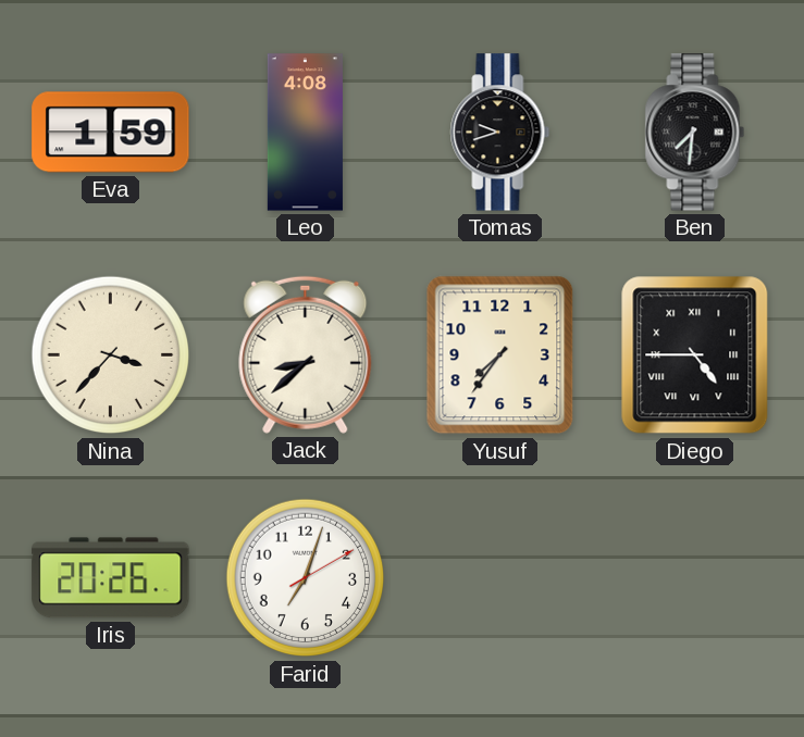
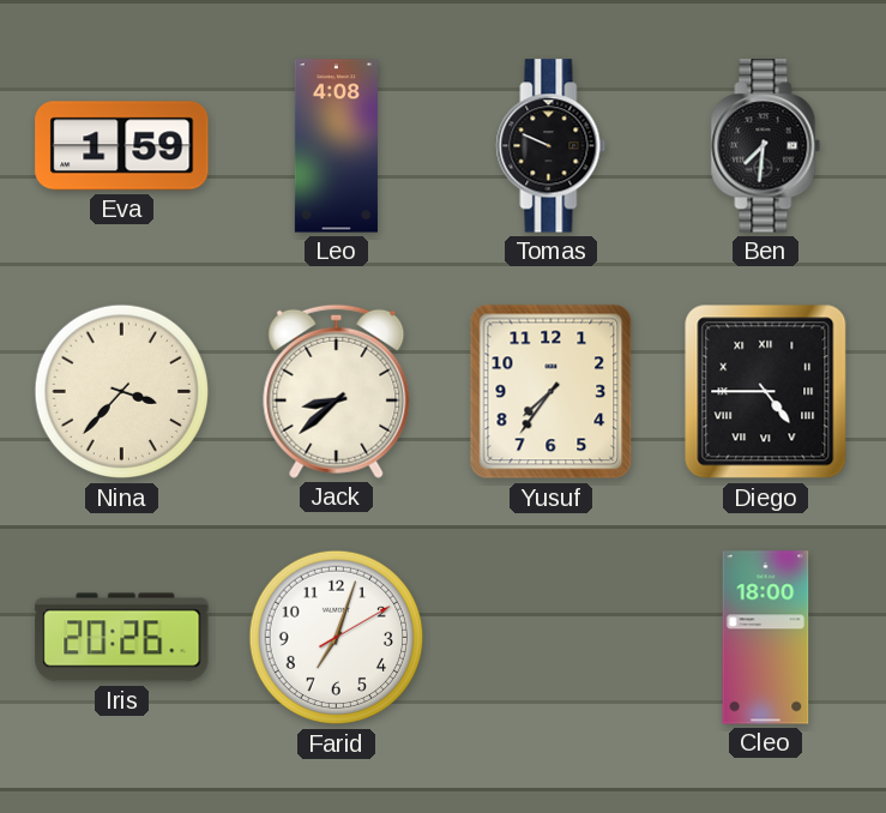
Tomas: 9:42 -> 9:49 (552, 146)
Cleo: none -> 18:00 (766, 638)
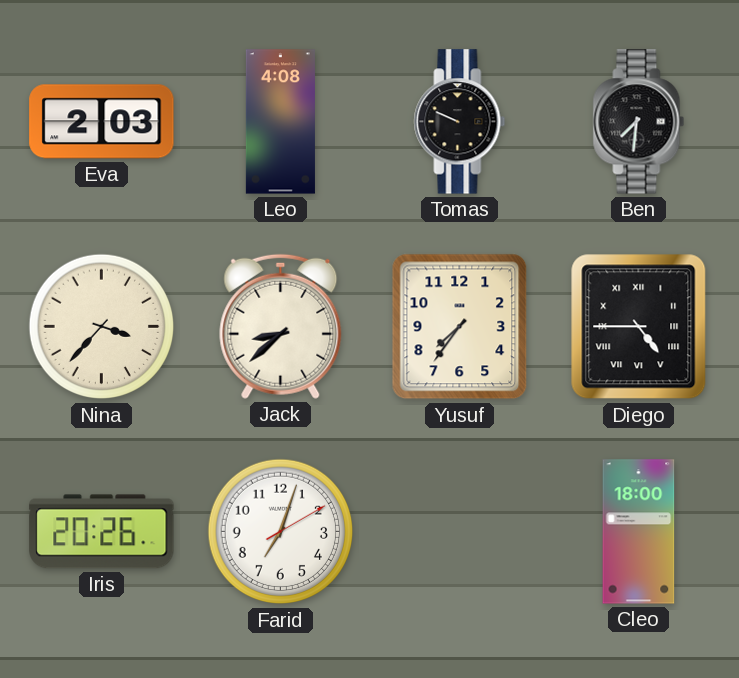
Eva: 1:59 -> 2:03 (102, 122)
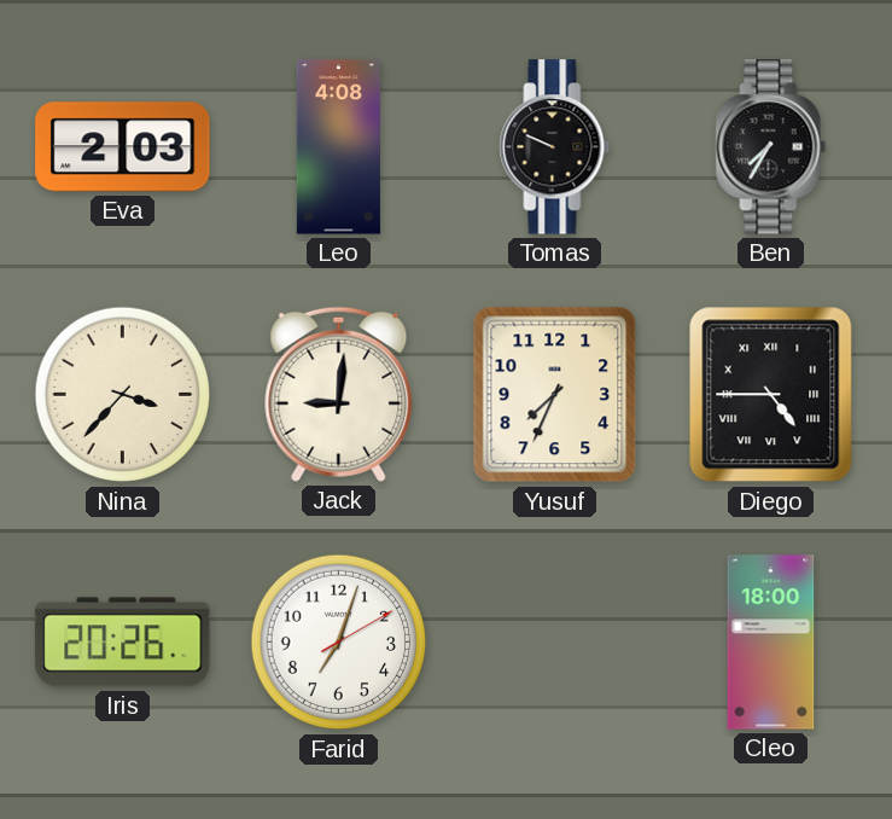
Ben: 7:31 -> 7:35 (771, 147)
Jack: 8:38 -> 9:01 (339, 394)
Yusuf: 7:36 -> 7:34 (555, 395)
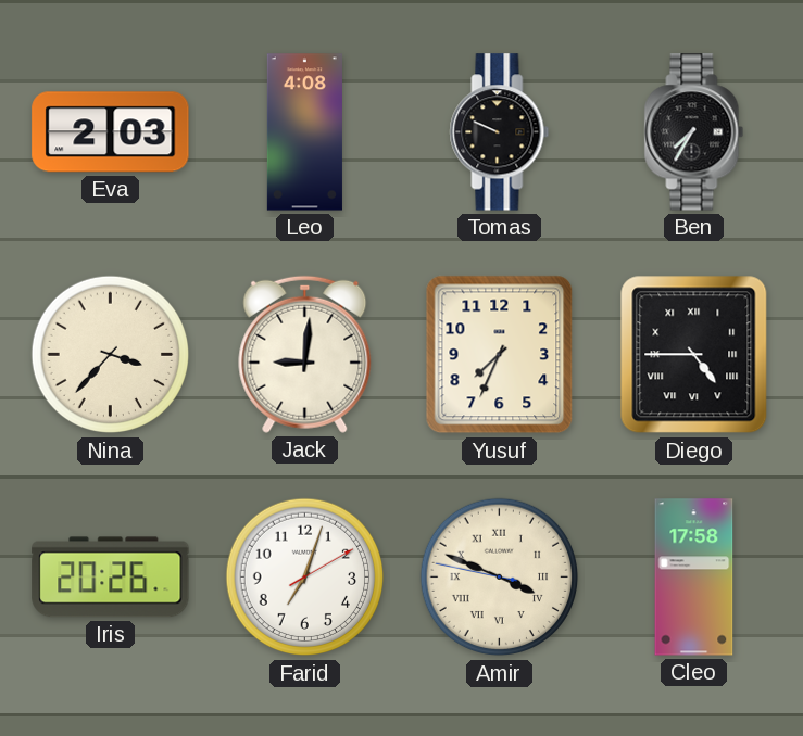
Amir: none -> 3:48 (500, 578)
Cleo: 18:00 -> 17:58 (694, 578)
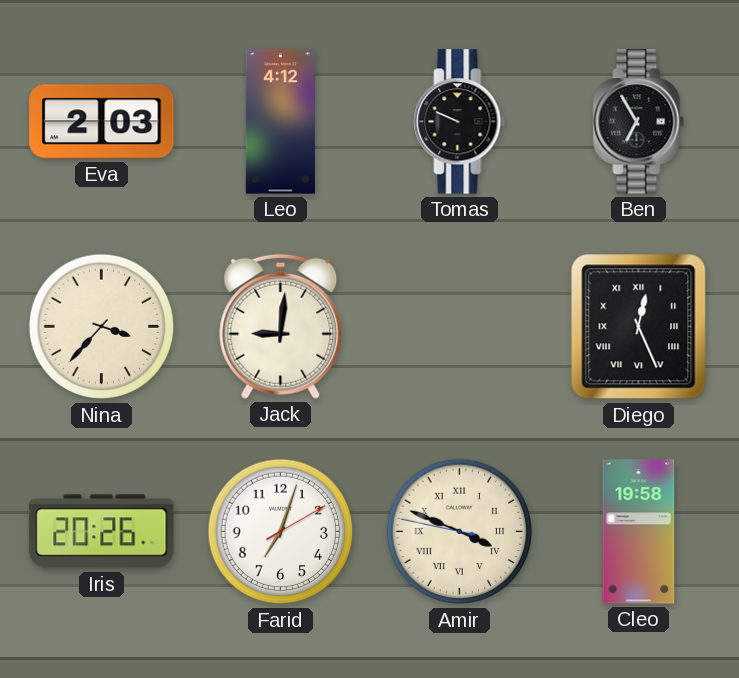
Leo: 4:08 -> 4:12 (280, 122)
Ben: 7:35 -> 6:55 (639, 122)
Yusuf: 7:34 -> none (500, 355)
Diego: 4:45 -> 12:26 (639, 327)
Cleo: 17:58 -> 19:58 (639, 532)
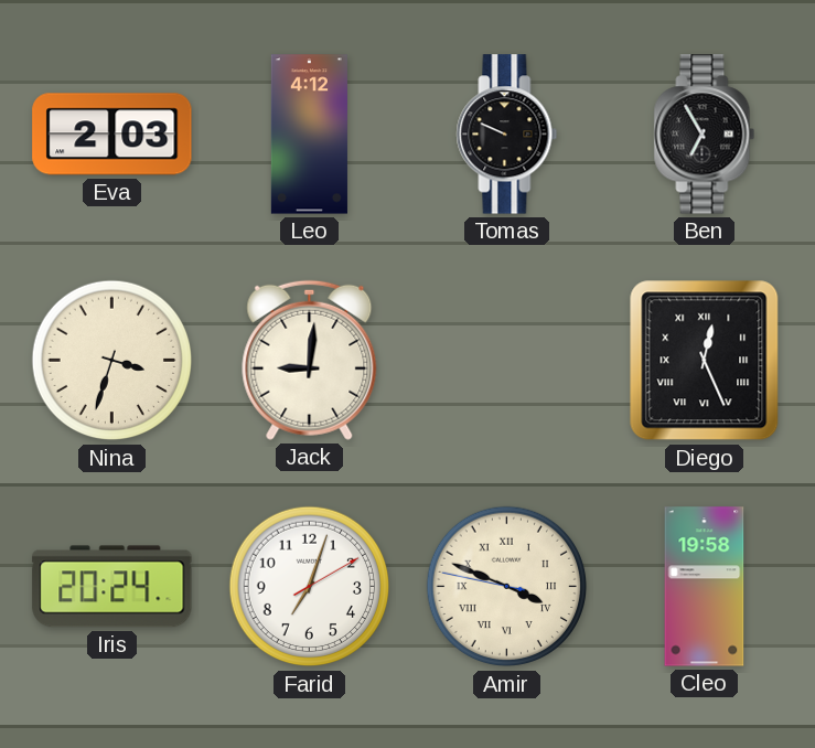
Nina: 3:37 -> 3:33 (112, 361)
Iris: 20:26 -> 20:24 (112, 587)
